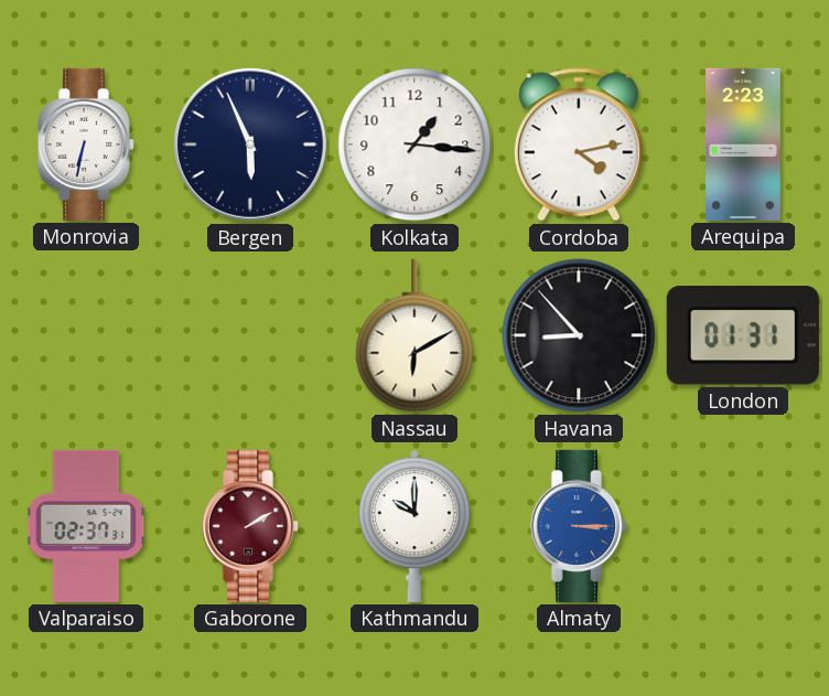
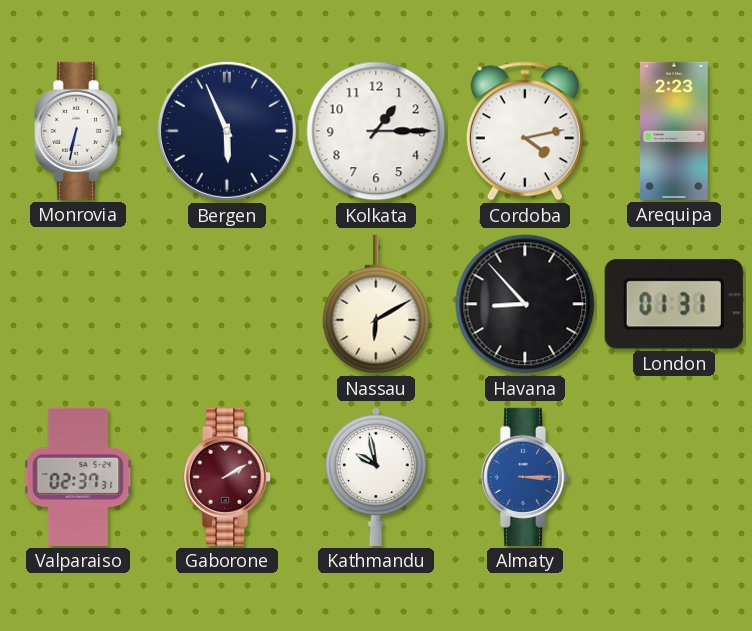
Kolkata: 1:16 -> 1:15 (376, 131)
Kathmandu: 10:00 -> 9:58 (376, 477)
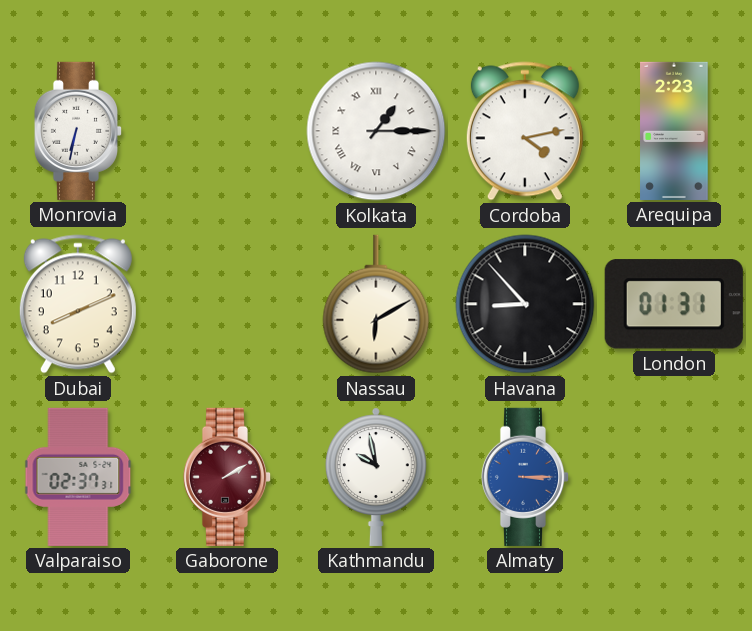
Bergen: 5:56 -> none (227, 131)
Kolkata numerals: Arabic -> Roman (376, 131)
Dubai: none -> 8:11 (78, 304)
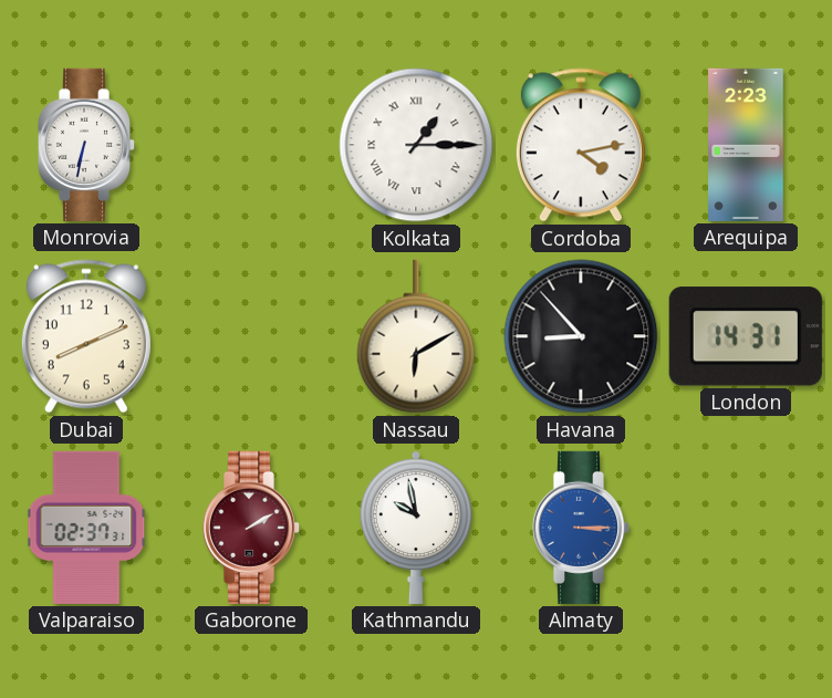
London: 01:31 -> 14:31 (746, 336)
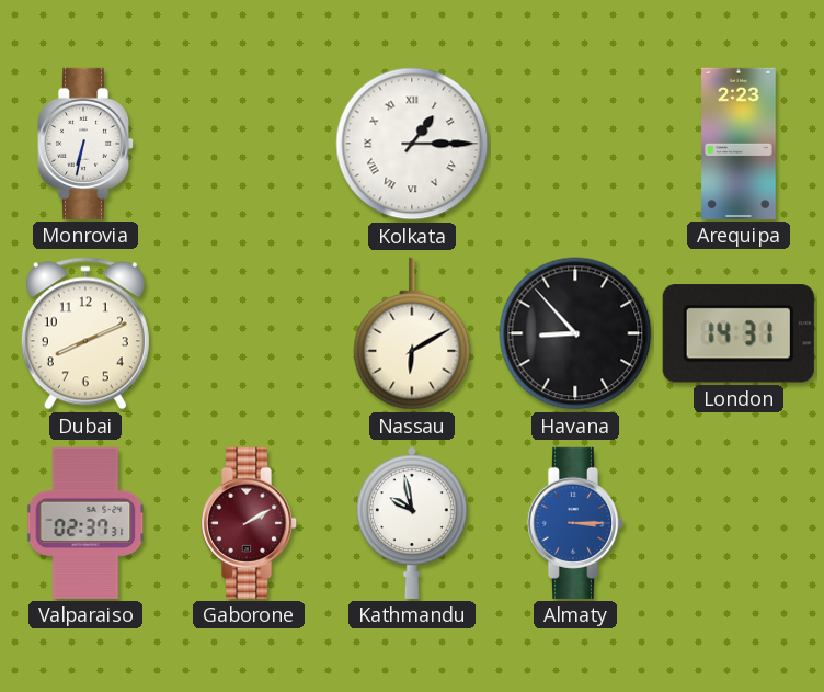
Cordoba: 4:13 -> none (581, 145)
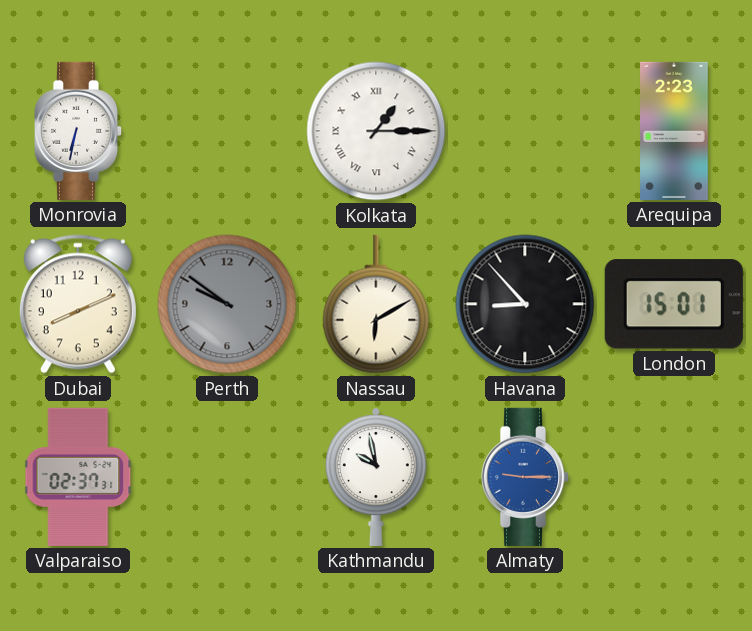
Perth: none -> 9:51 (227, 304)
London: 14:31 -> 15:01 (674, 304)
Gaborone: 2:10 -> none (249, 523)
Almaty: 3:15 -> 9:15 (525, 477)
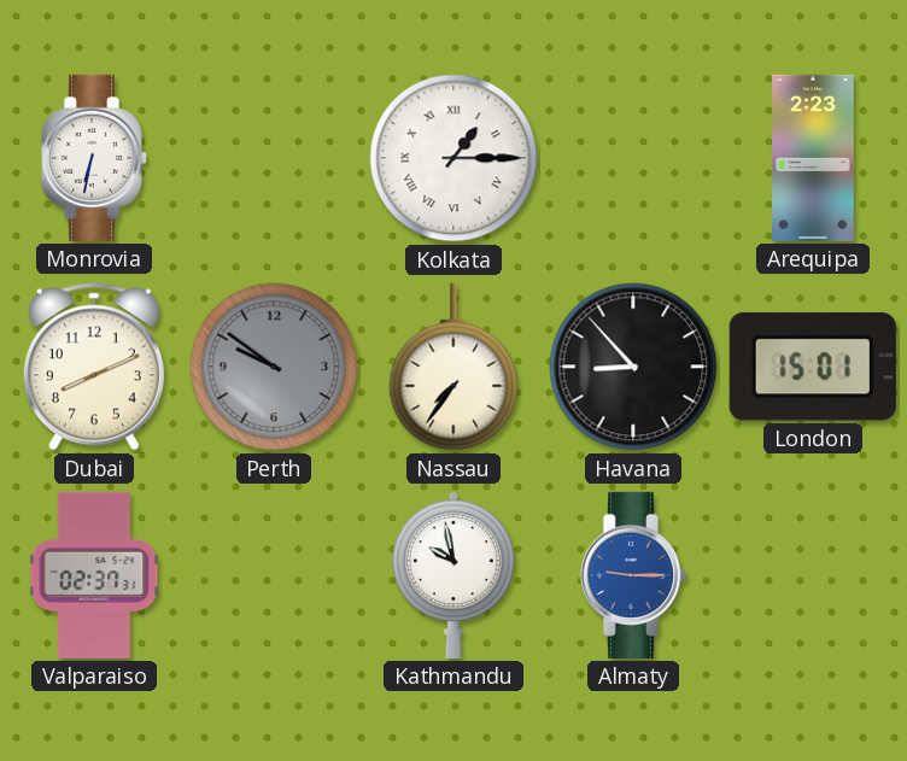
Nassau: 6:10 -> 7:36 (453, 367)
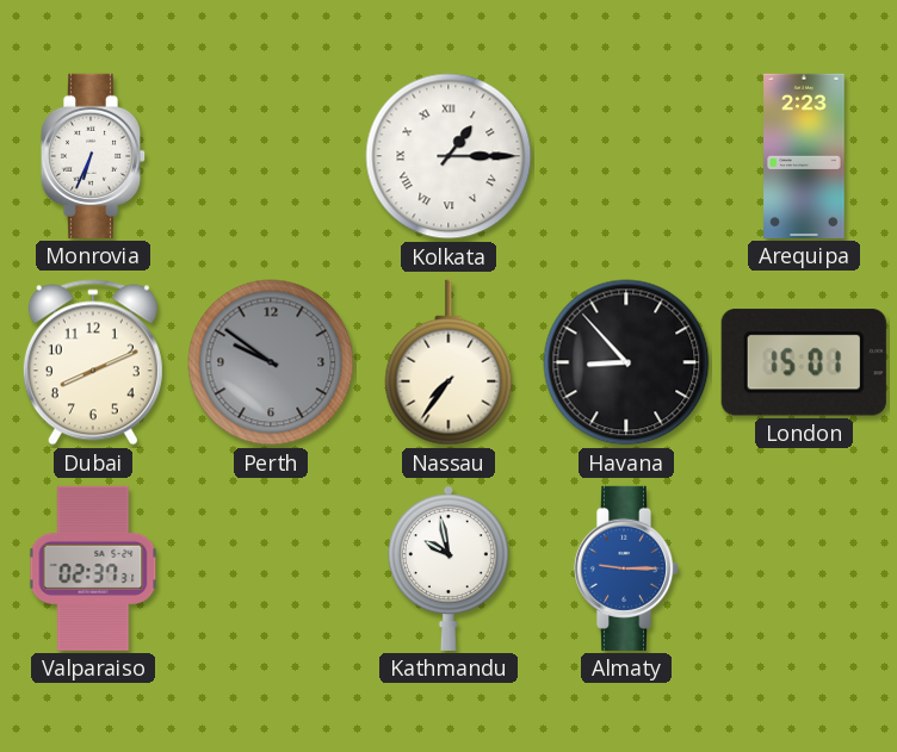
Monrovia: 6:32 -> 6:34 (93, 156)
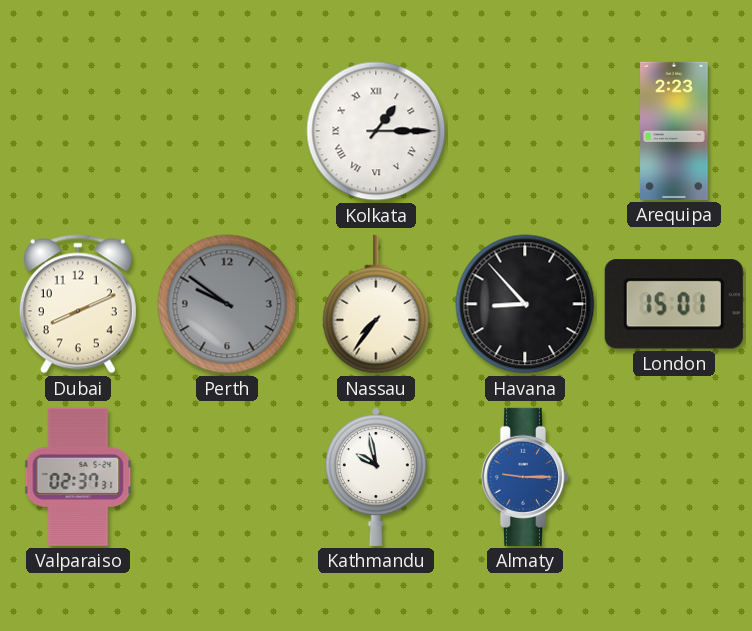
Monrovia: 6:34 -> none (93, 156)
